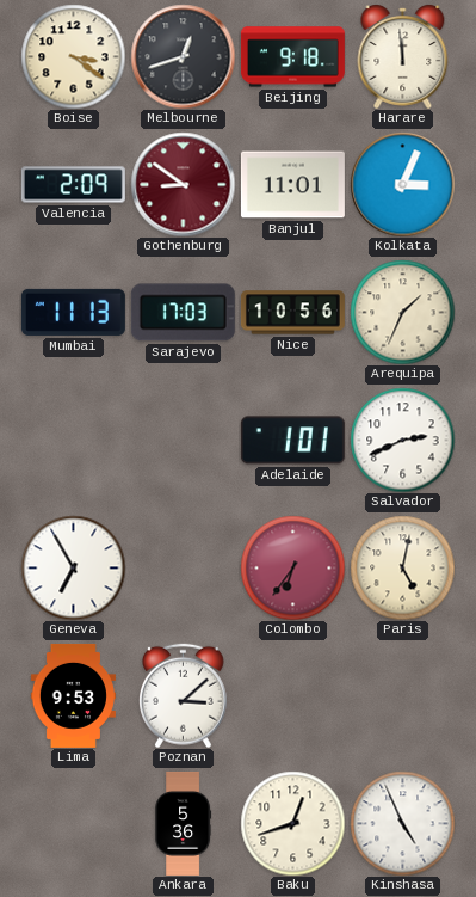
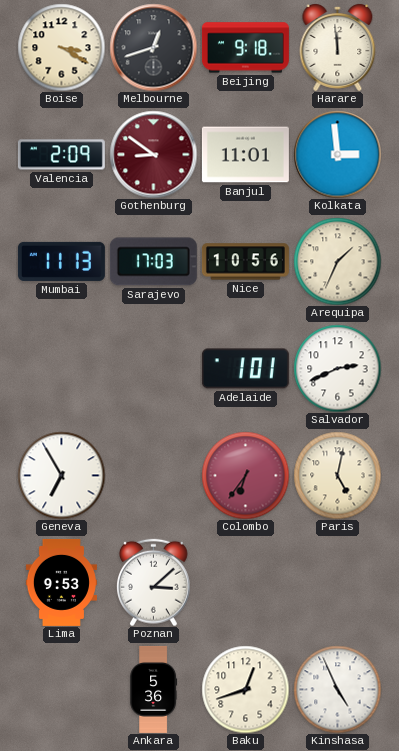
Boise: 3:21 -> 3:20 (61, 47)
Kolkata: 3:04 -> 2:59 (337, 154)
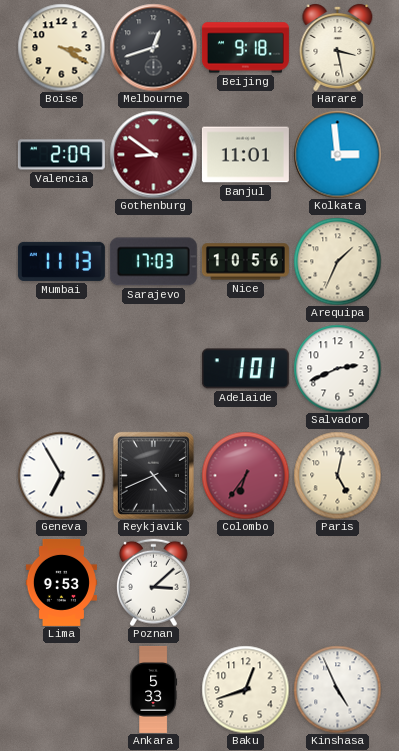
Harare: 11:59 -> 3:28 (338, 48)
Reykjavik: none -> 4:41 (153, 475)
Ankara: 5:36 -> 5:33 (154, 689)
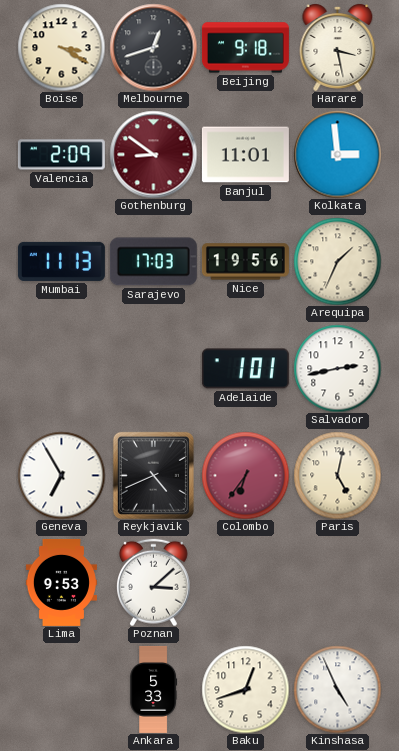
Nice: 10:56 -> 19:56 (245, 262)
Salvador: 2:41 -> 2:43 (337, 368)
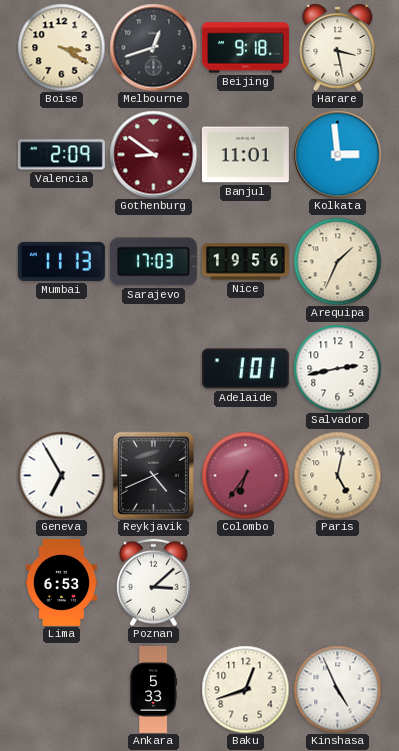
Lima: 9:53 -> 6:53 (61, 582)
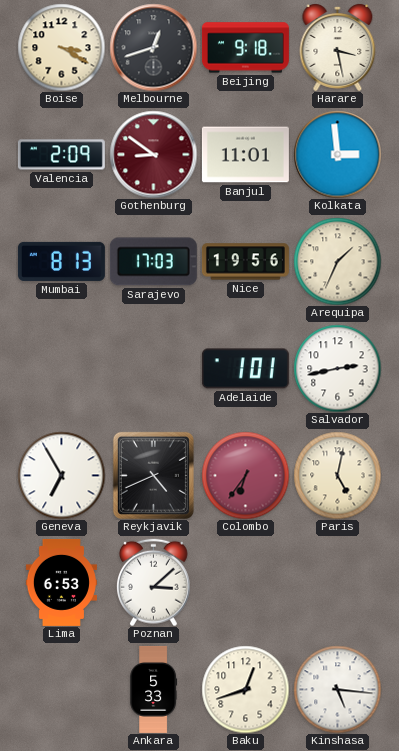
Mumbai: 11:13 -> 8:13 (61, 261)
Kinshasa: 4:56 -> 5:16 (337, 689)
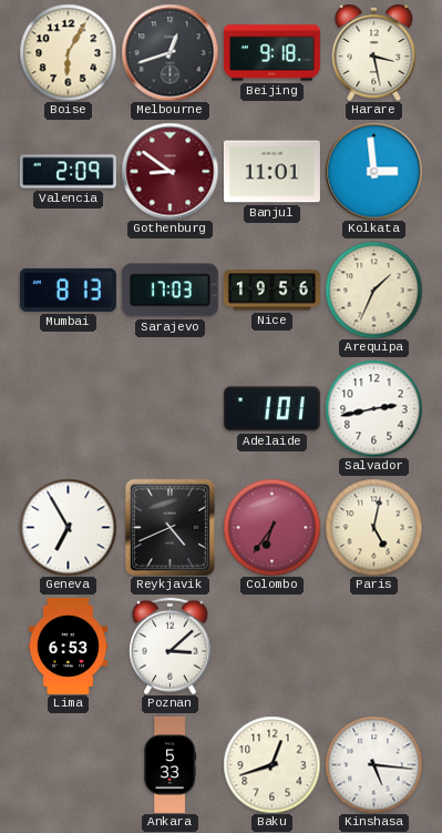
Boise: 3:20 -> 6:05 (68, 52)
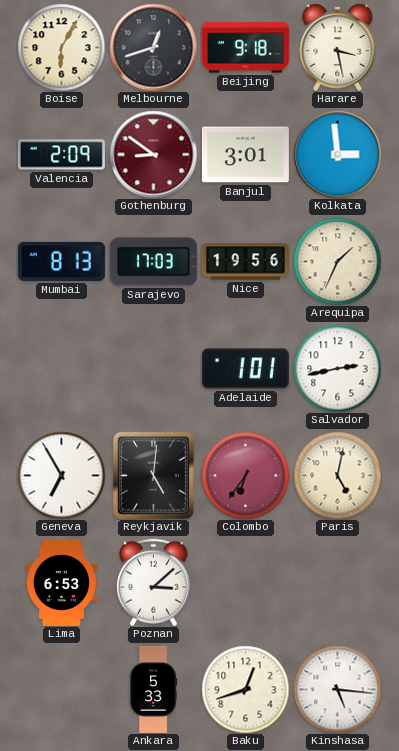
Banjul: 11:01 -> 3:01 (245, 155)
Reykjavik: 4:41 -> 5:01 (153, 475)
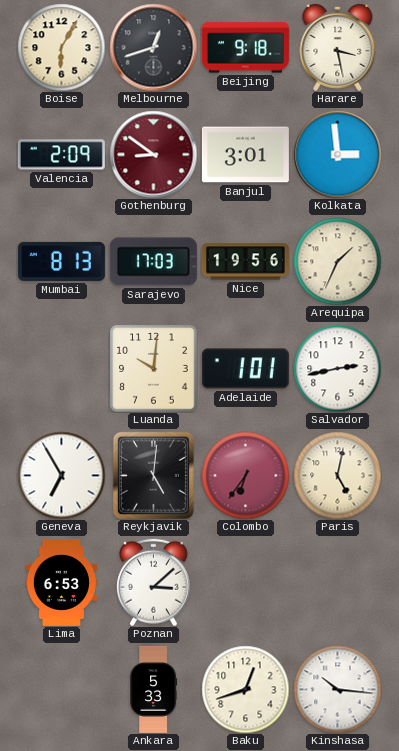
Luanda: none -> 10:01 (153, 368)
Kinshasa: 5:16 -> 10:16 (337, 689)
